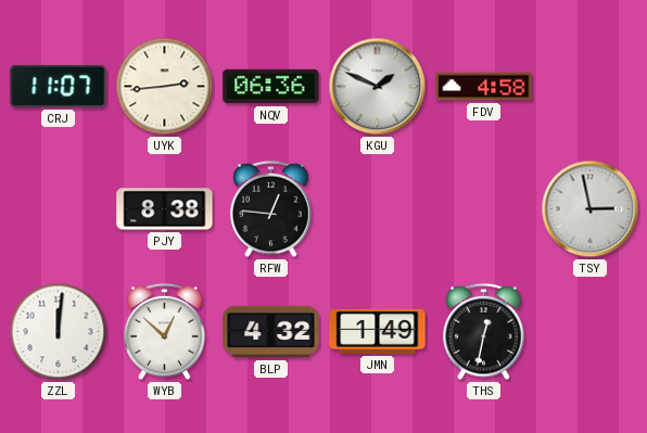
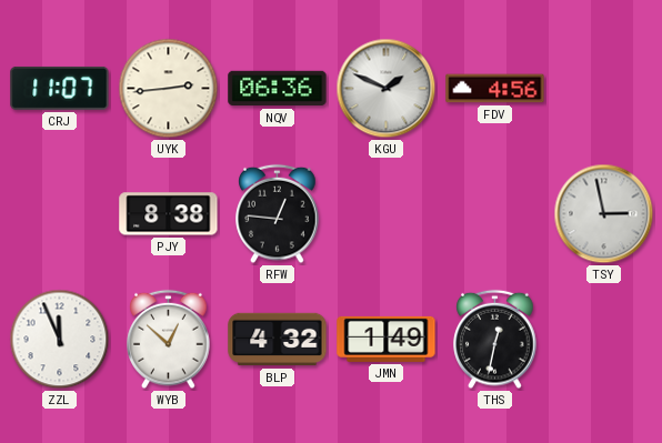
FDV: 4:58 -> 4:56 (495, 89)
ZZL: 12:01 -> 11:56 (60, 340)
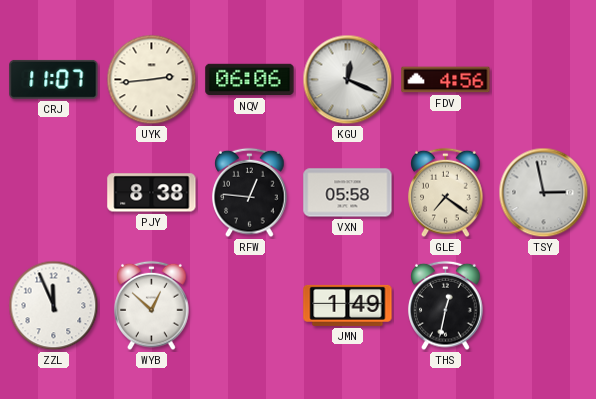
NQV: 06:36 -> 06:06 (250, 80)
KGU: 1:49 -> 12:19 (348, 80)
VXN: none -> 05:58 (348, 193)
GLE: none -> 7:21 (446, 193)
BLP: 4:32 -> none (278, 340)
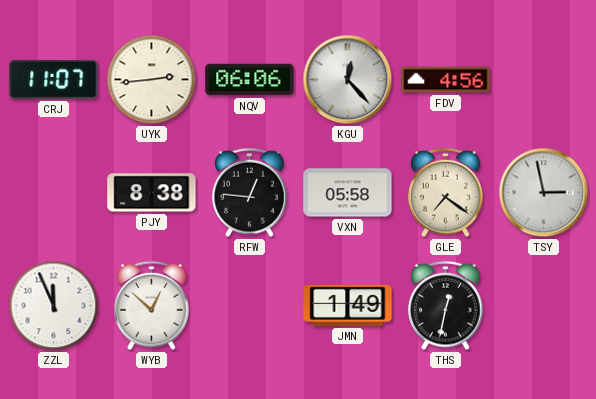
KGU: 12:19 -> 12:23 (348, 80)
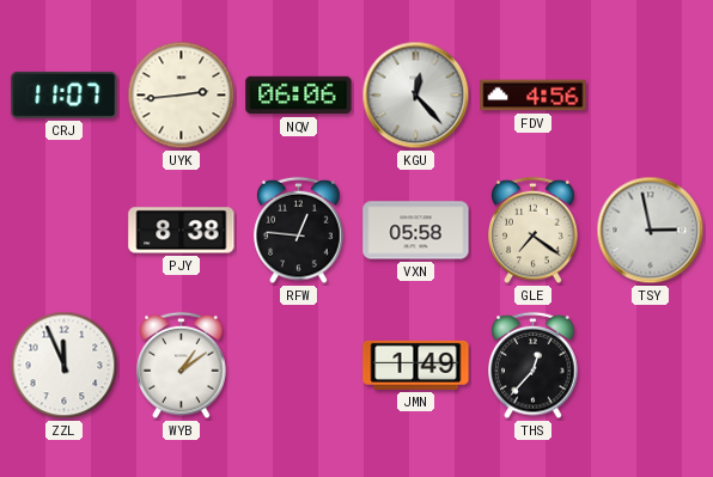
WYB: 12:52 -> 1:09 (182, 366)
THS: 12:32 -> 12:37 (534, 366)
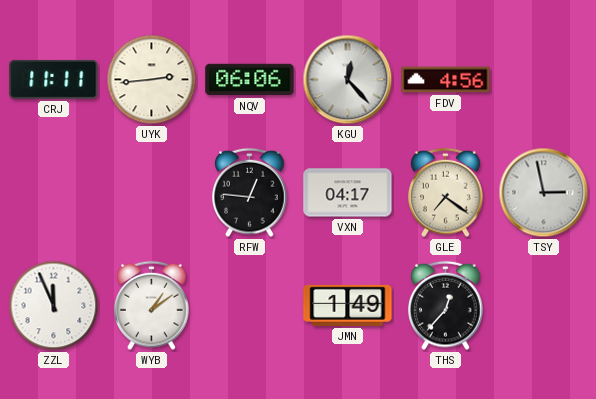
CRJ: 11:07 -> 11:11 (54, 79)
PJY: 8:38 -> none (182, 231)
VXN: 05:58 -> 04:17 (348, 193)
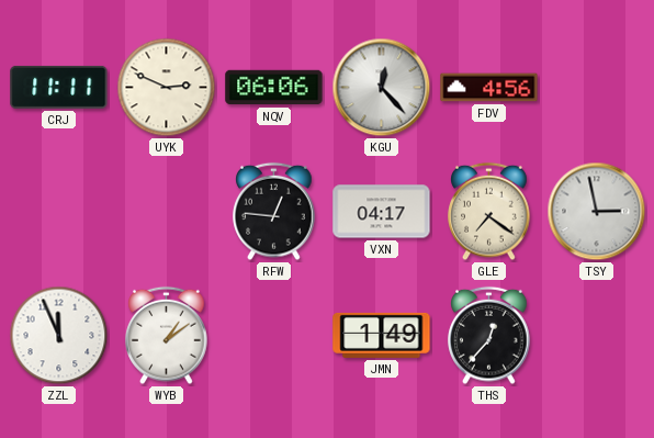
UYK: 2:44 -> 2:49 (167, 88)
